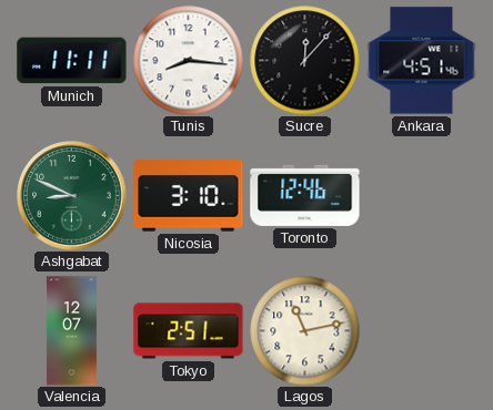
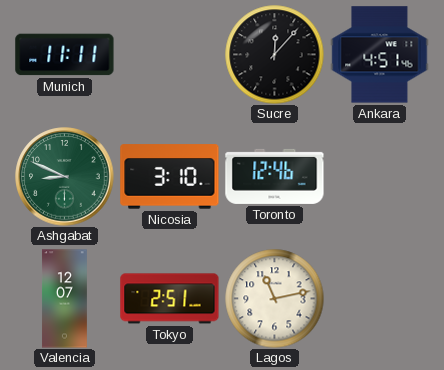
Tunis: 8:16 -> none (189, 61)
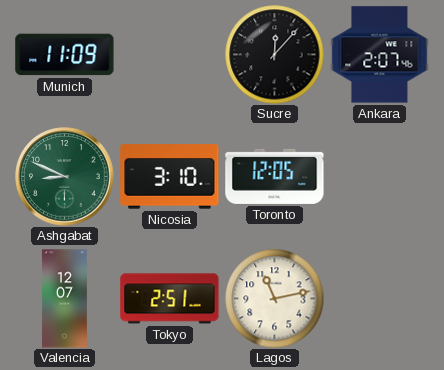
Munich: 11:11 -> 11:09 (65, 55)
Ankara: 4:51 -> 2:07 (380, 55)
Toronto: 12:46 -> 12:05 (275, 176)
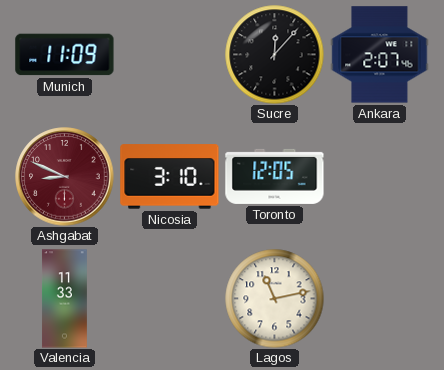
Ashgabat dial: green -> burgundy (65, 177)
Valencia: 12:07 -> 11:33 (65, 299)
Tokyo: 2:51 -> none (170, 299)
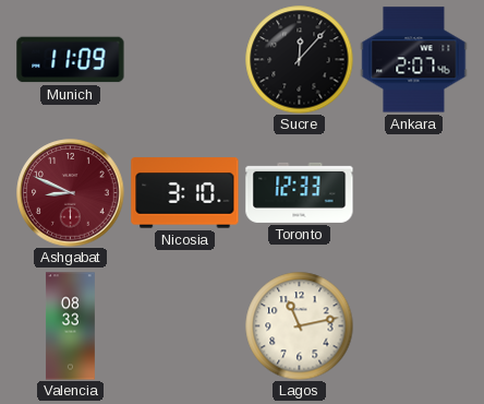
Toronto: 12:05 -> 12:33 (300, 192)
Valencia: 11:33 -> 08:33 (71, 326)
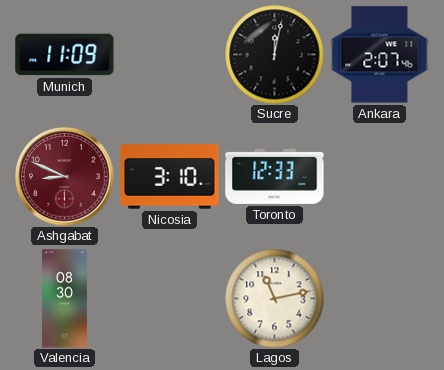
Sucre: 12:07 -> 12:02 (275, 55)
Valencia: 08:33 -> 08:30 (65, 299)
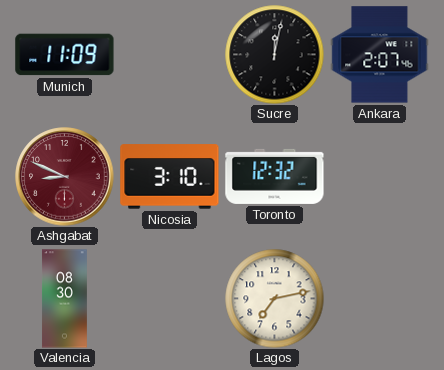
Toronto: 12:33 -> 12:32 (275, 176)
Lagos: 11:13 -> 7:13 (275, 299)
